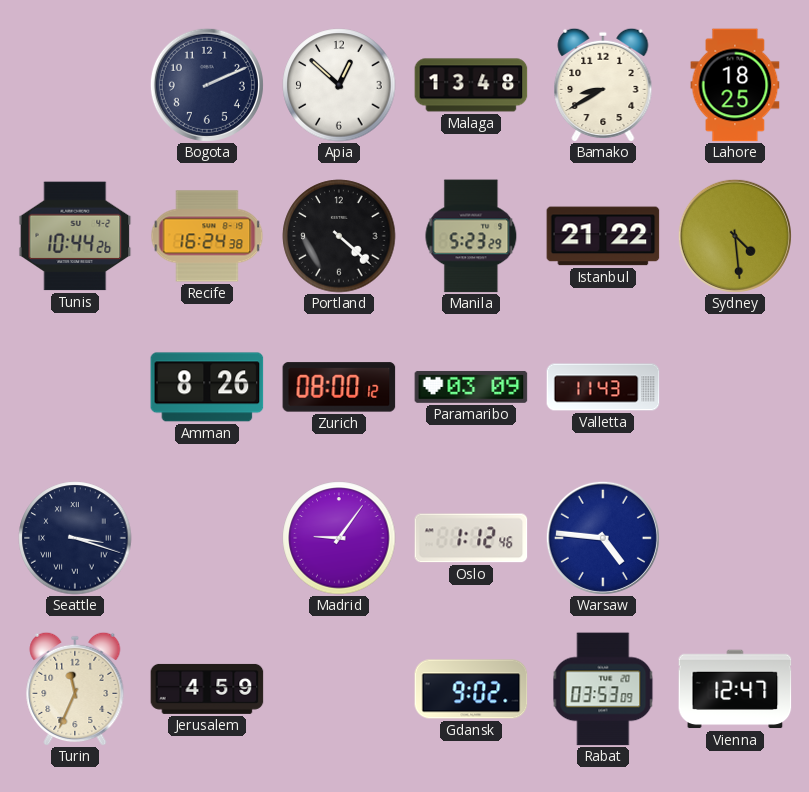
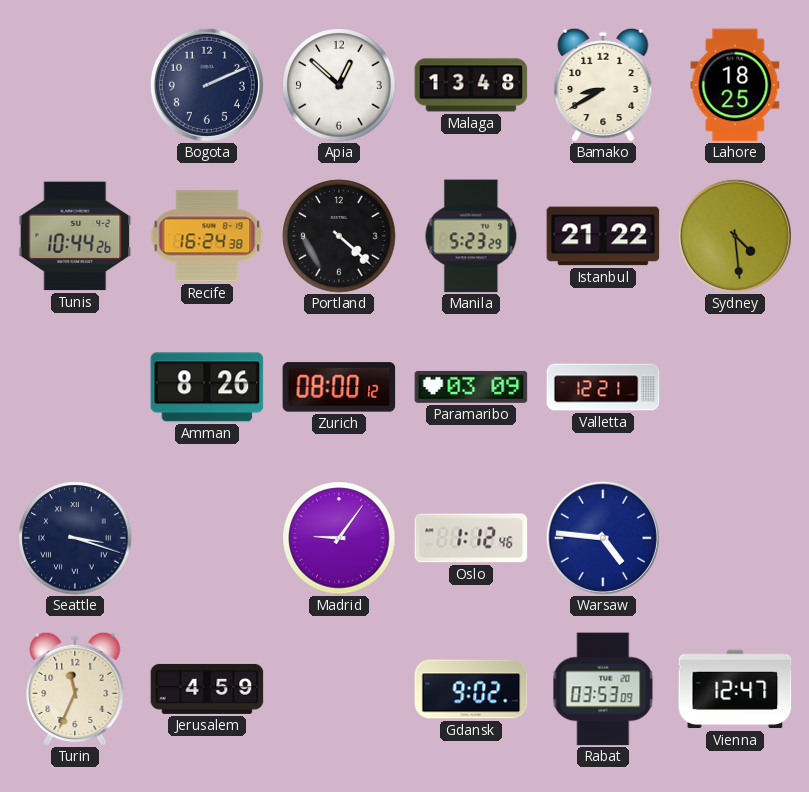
Valletta: 11:43 -> 12:21 (603, 387)
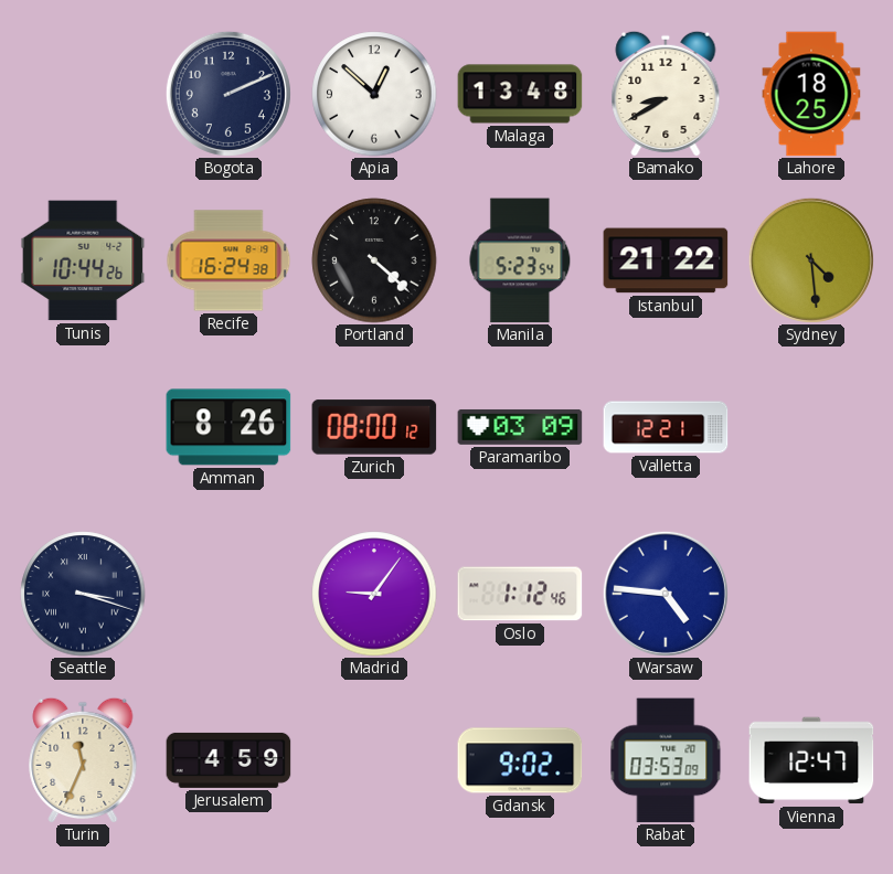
Manila: 5:23:29 -> 5:23:54 (520, 260)
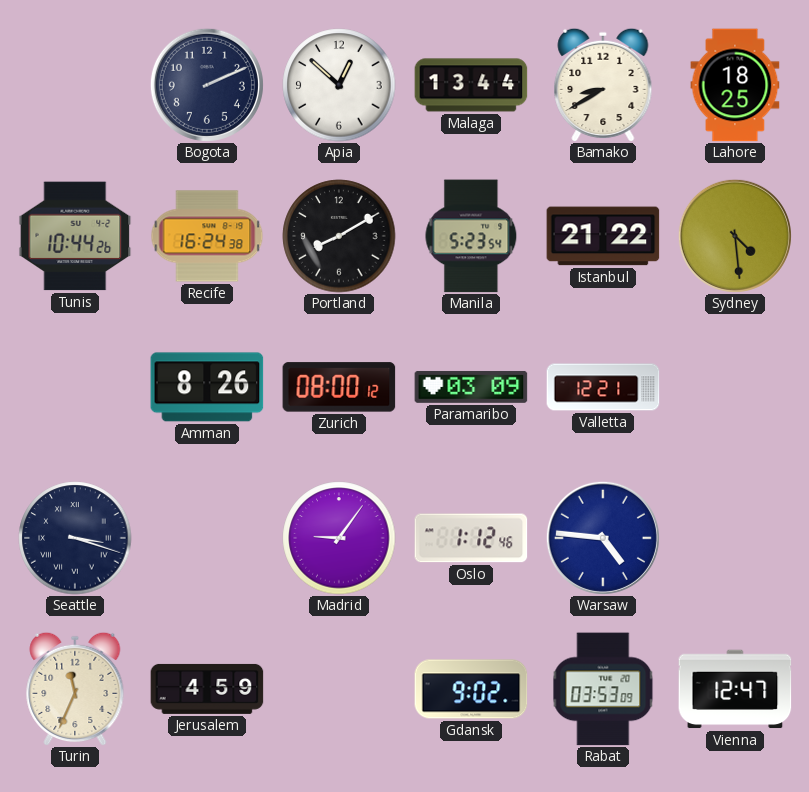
Malaga: 13:48 -> 13:44 (471, 85)
Portland: 4:22 -> 8:10 (339, 236)
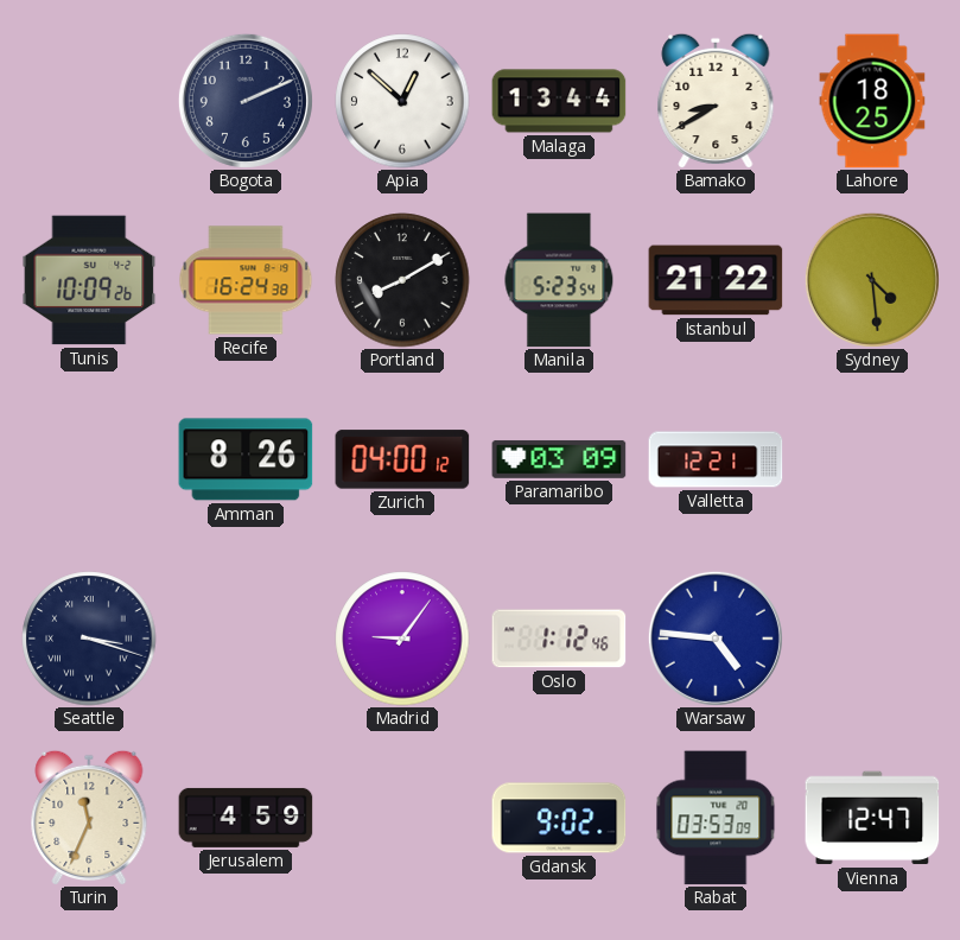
Tunis: 10:44 -> 10:09 (89, 280)
Zurich: 08:00 -> 04:00 (402, 459)
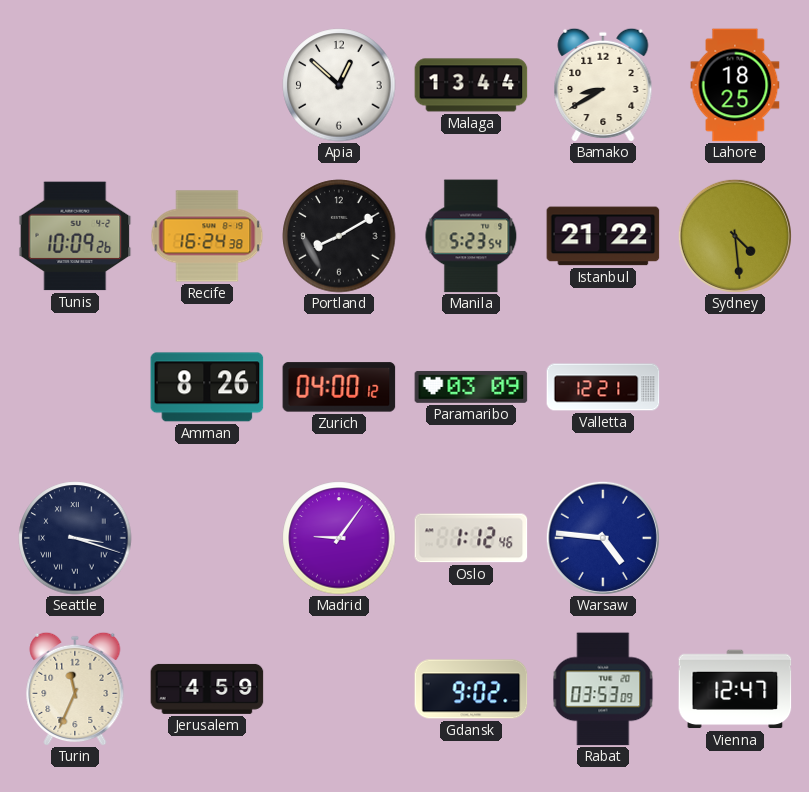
Bogota: 2:11 -> none (246, 101)
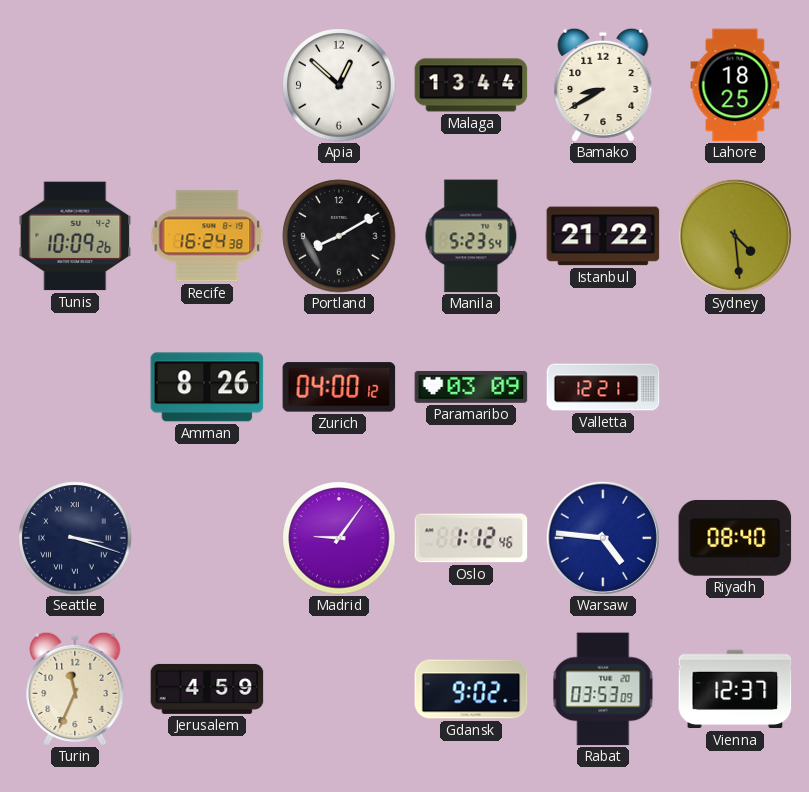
Riyadh: none -> 08:40 (735, 538)
Vienna: 12:47 -> 12:37 (735, 689)
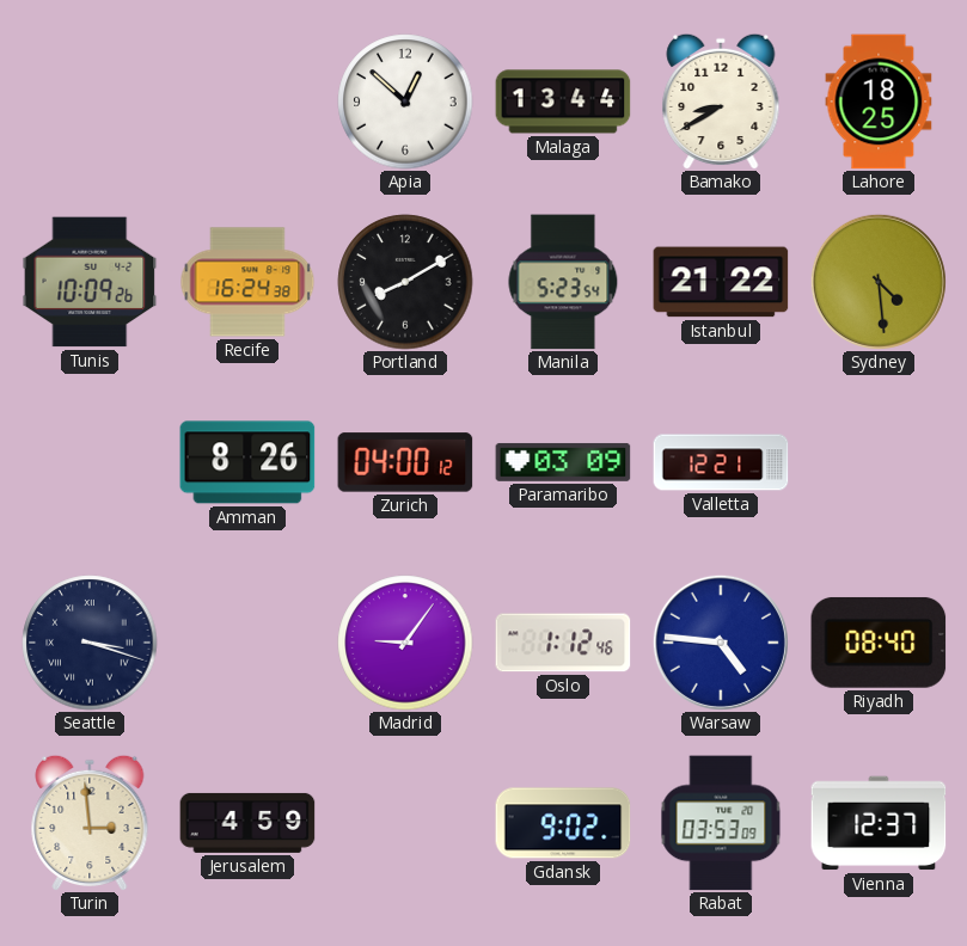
Turin: 11:34 -> 2:59 (90, 823)
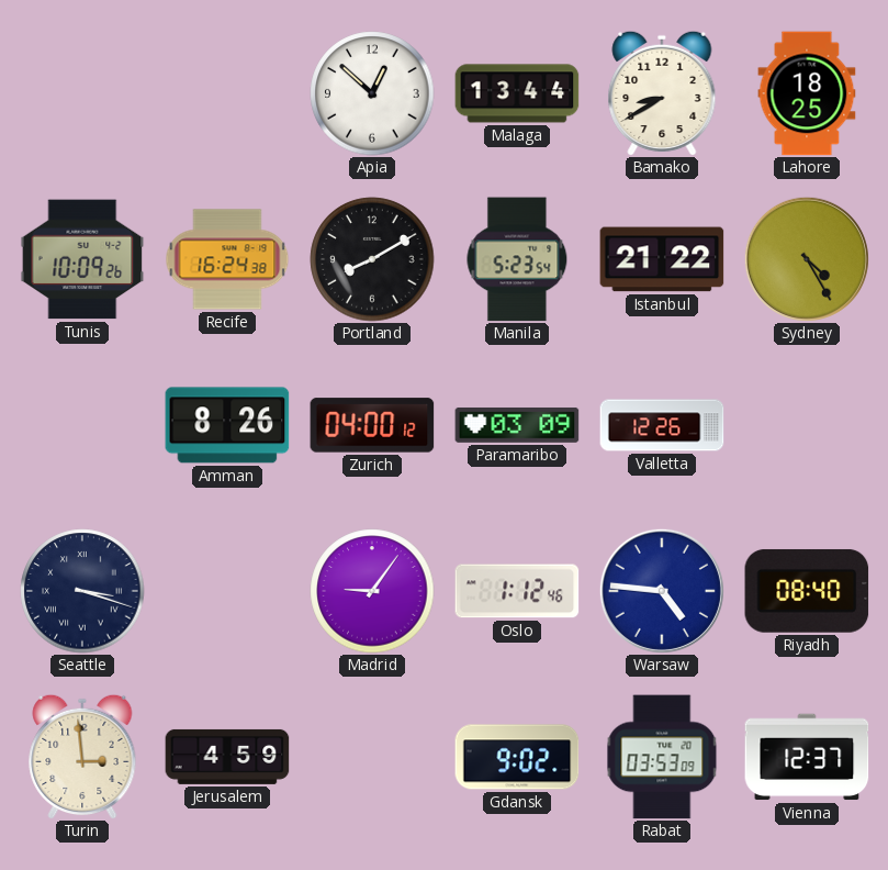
Sydney: 4:29 -> 4:25 (807, 259)
Valletta: 12:21 -> 12:26 (662, 425)
